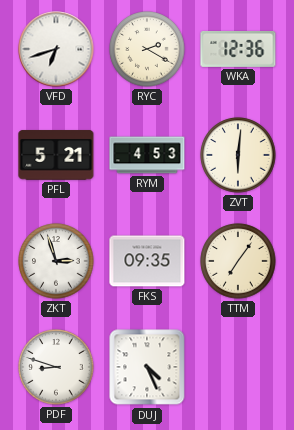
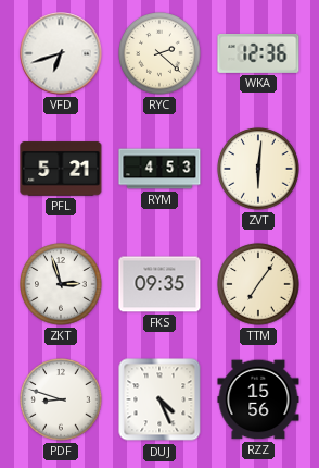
RYC: 2:20 -> 2:22 (159, 53)
RZZ: none -> 15:56 (258, 399)
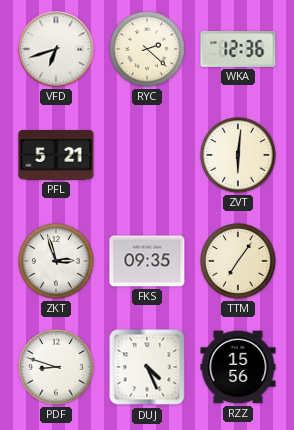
RYM: 4:53 -> none (159, 169)
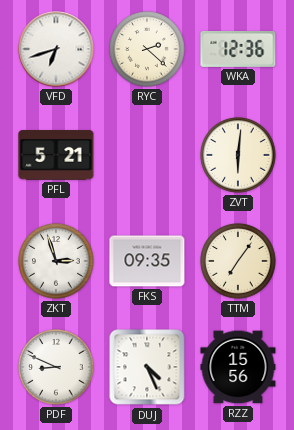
PDF: 8:48 -> 8:49 (56, 367)
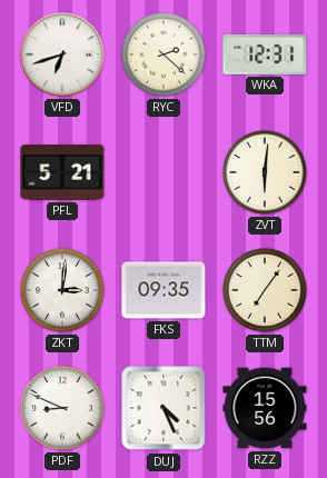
WKA: 12:36 -> 12:31 (265, 54)
ZKT: 2:57 -> 3:01 (62, 290)
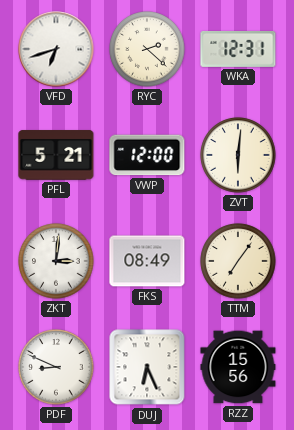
VWP: none -> 12:00 (147, 155)
FKS: 09:35 -> 08:49 (147, 261)
DUJ: 4:26 -> 6:26 (147, 367)
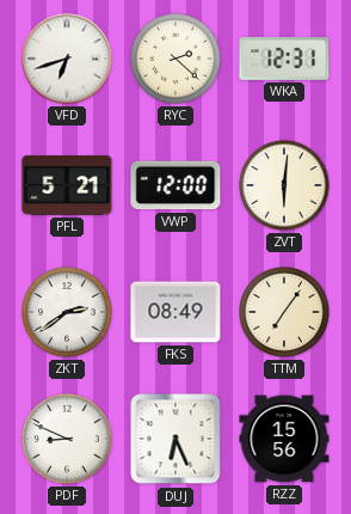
ZKT: 3:01 -> 2:39 (67, 312)
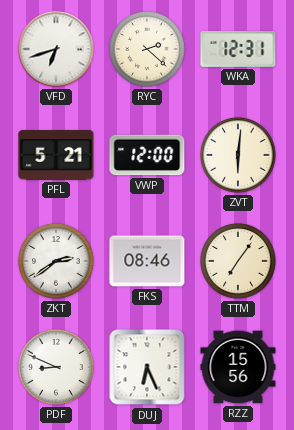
FKS: 08:49 -> 08:46 (147, 261)
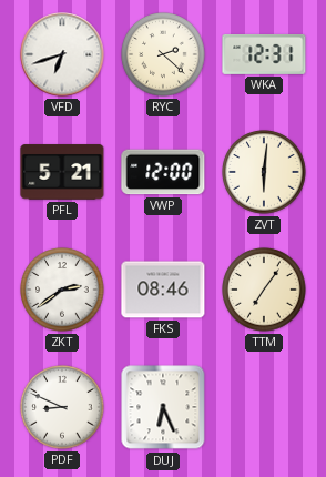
RZZ: 15:56 -> none (238, 367)
